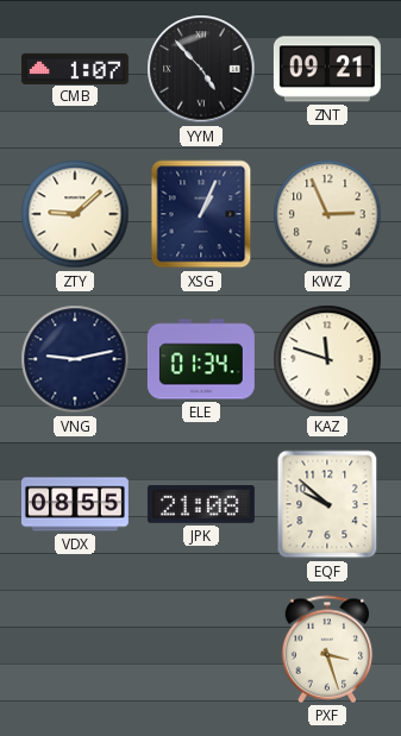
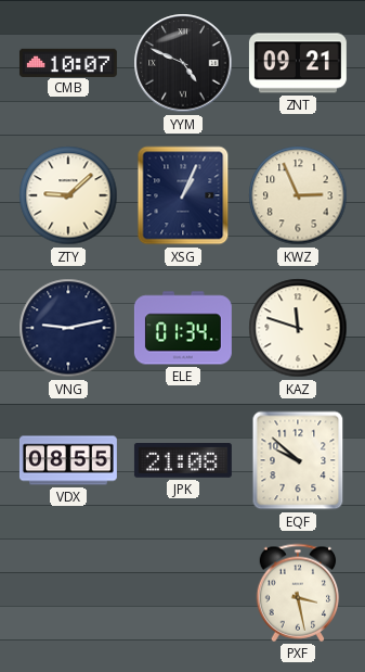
CMB: 1:07 -> 10:07 (68, 62)
YYM: 4:53 -> 4:49 (183, 63)
PXF: 3:27 -> 3:28 (298, 593)
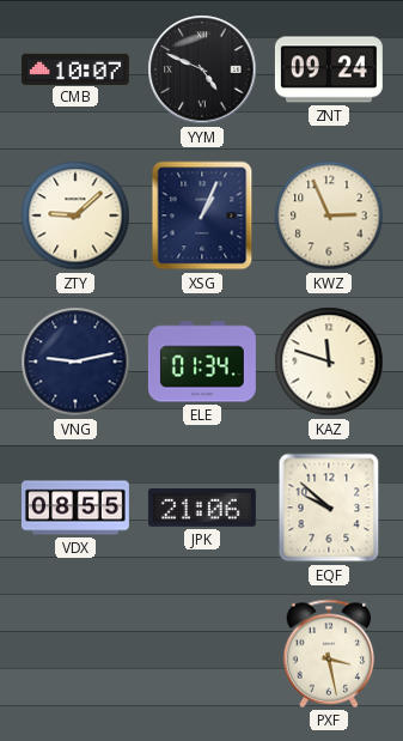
ZNT: 09:21 -> 09:24 (329, 69)
JPK: 21:08 -> 21:06 (202, 509)
